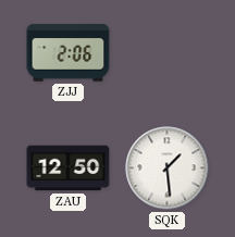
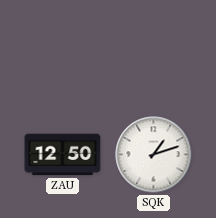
ZJJ: 2:06 -> none (69, 53)
SQK: 1:29 -> 1:12 (154, 155)
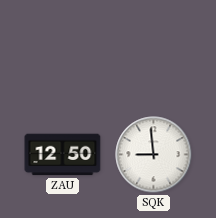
SQK: 1:12 -> 8:59 (154, 155)
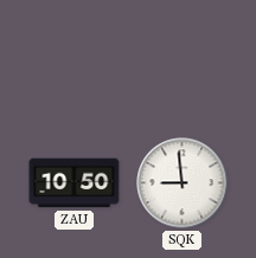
ZAU: 12:50 -> 10:50 (75, 183)
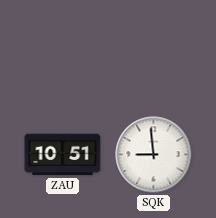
ZAU: 10:50 -> 10:51 (63, 155)
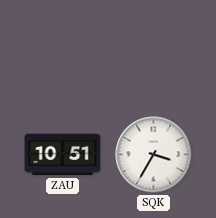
SQK: 8:59 -> 3:35 (154, 155)
